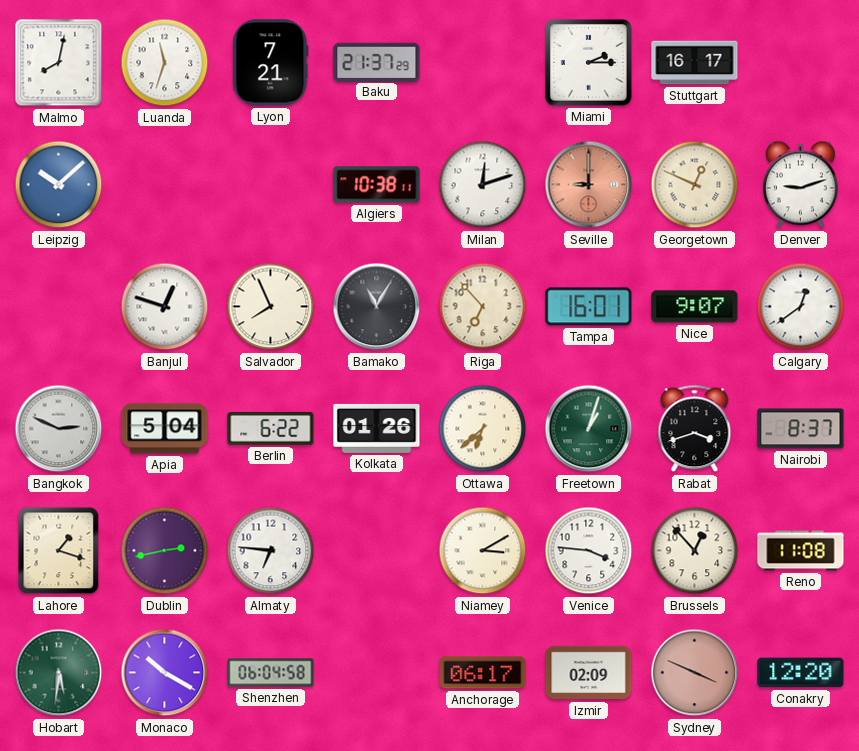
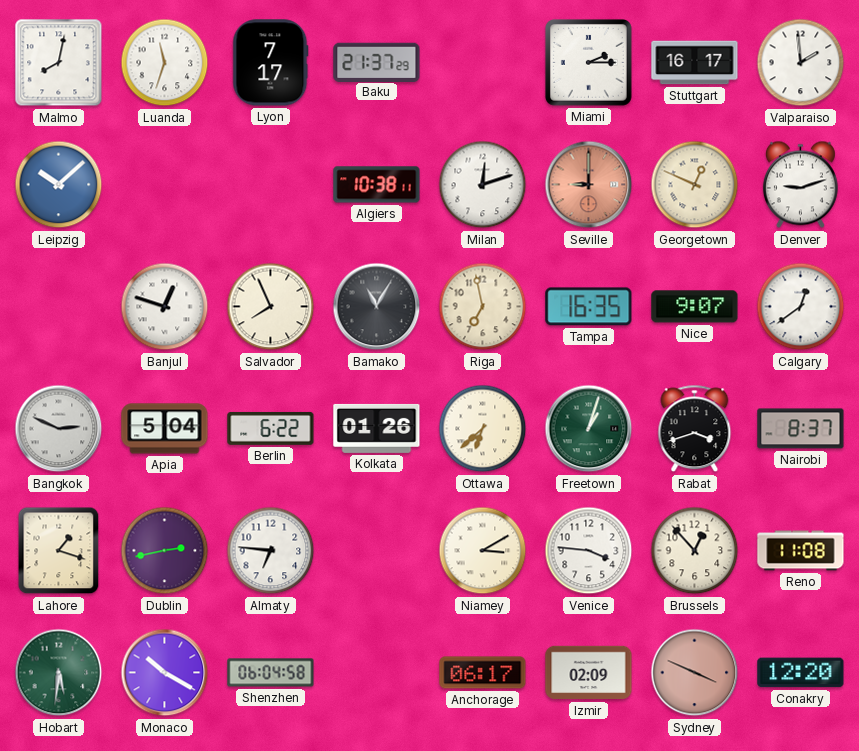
Lyon: 7:21 -> 7:17 (271, 63)
Valparaiso: none -> 1:59 (801, 63)
Riga: 6:53 -> 6:58 (483, 307)
Tampa: 16:01 -> 16:35 (589, 307)
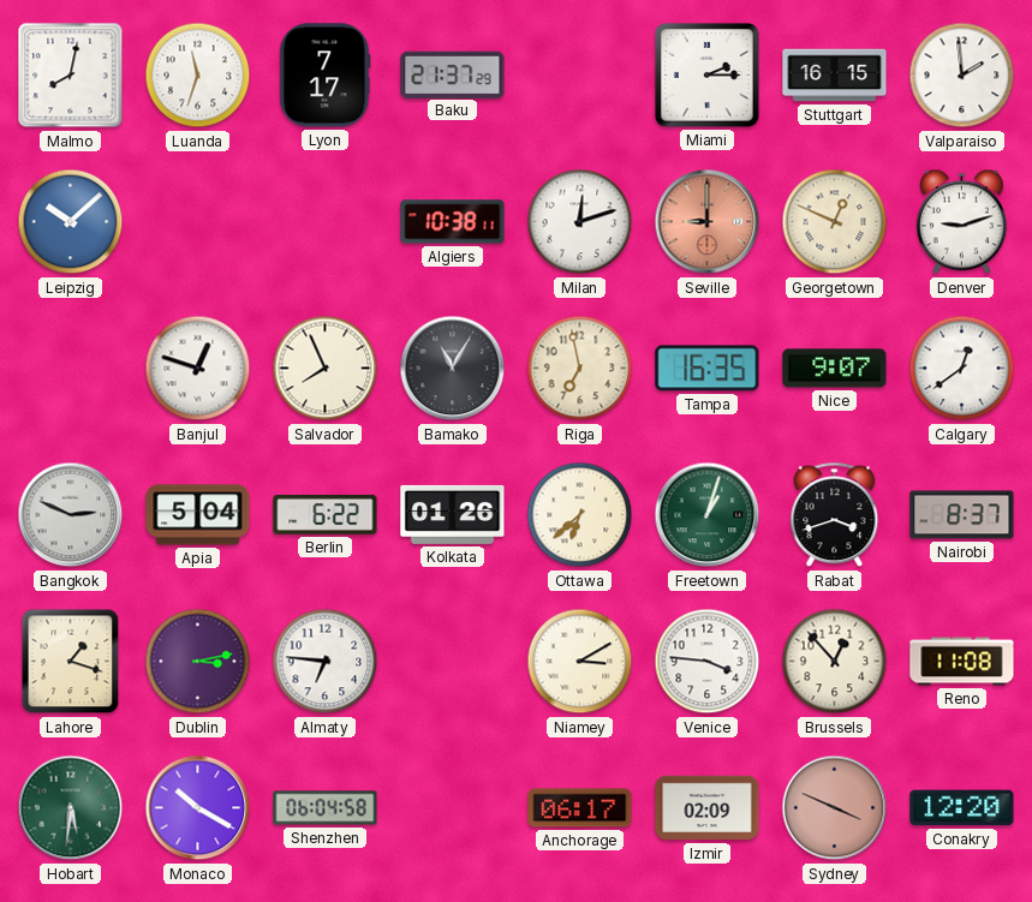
Stuttgart: 16:17 -> 16:15 (835, 76)
Dublin: 2:43 -> 3:13 (198, 662)
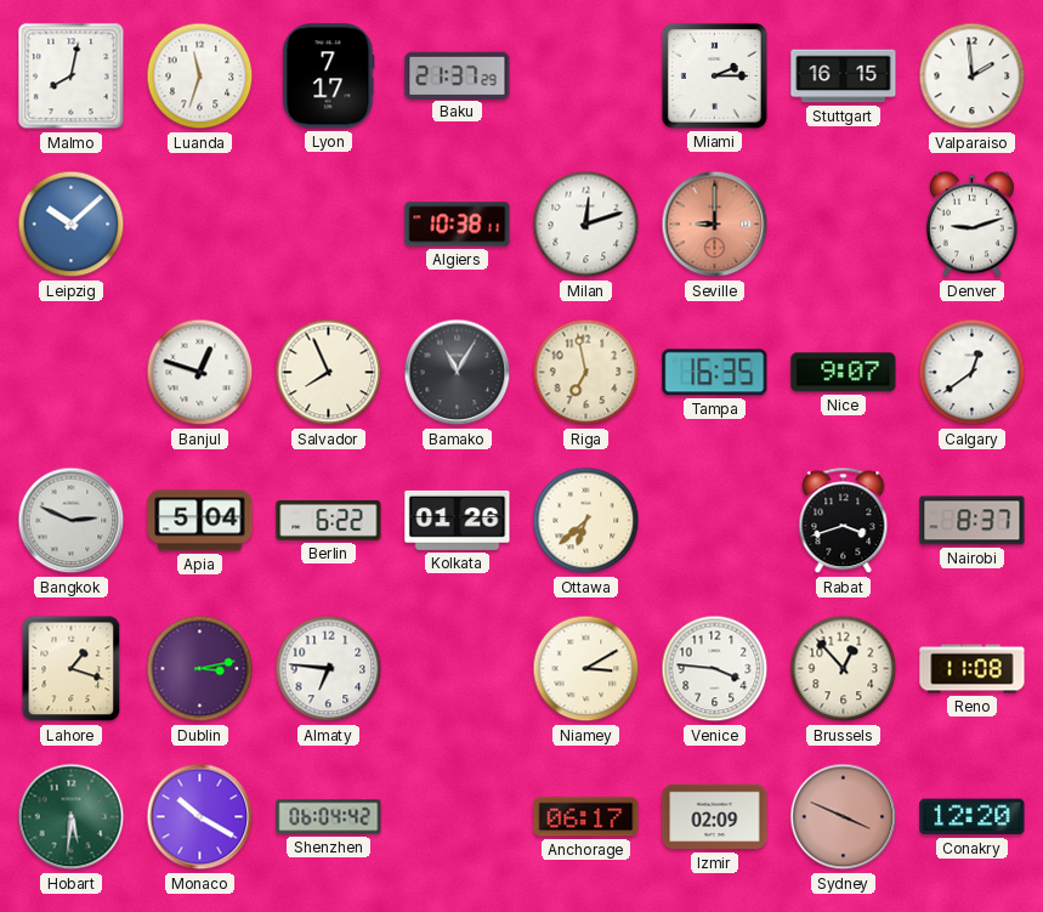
Georgetown: 12:49 -> none (835, 222)
Freetown: 1:03 -> none (708, 515)
Shenzhen: 06:04:58 -> 06:04:42 (329, 817)
